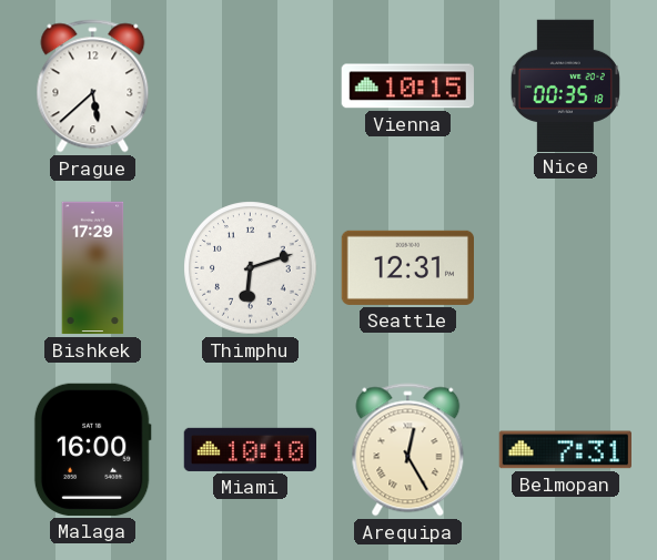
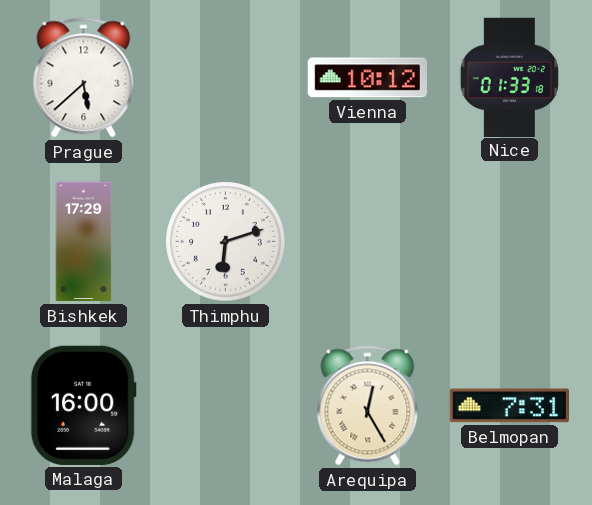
Vienna: 10:15 -> 10:12 (367, 78)
Nice: 00:35 -> 01:33 (509, 77)
Seattle: 12:31 -> none (407, 267)
Miami: 10:10 -> none (250, 449)
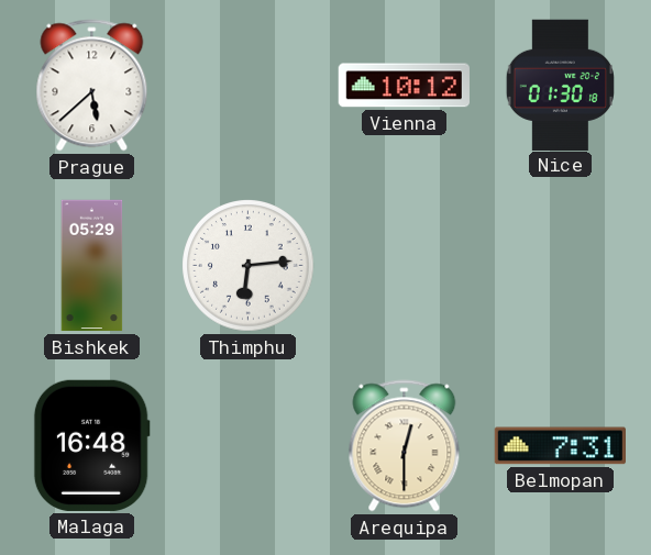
Nice: 01:33 -> 01:30 (560, 85)
Bishkek: 17:29 -> 05:29 (92, 266)
Thimphu: 6:12 -> 6:14 (249, 266)
Malaga: 16:00 -> 16:48 (91, 445)
Arequipa: 12:25 -> 12:30 (405, 446)
